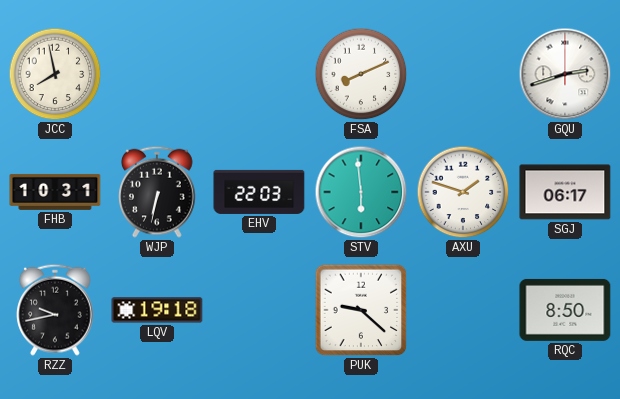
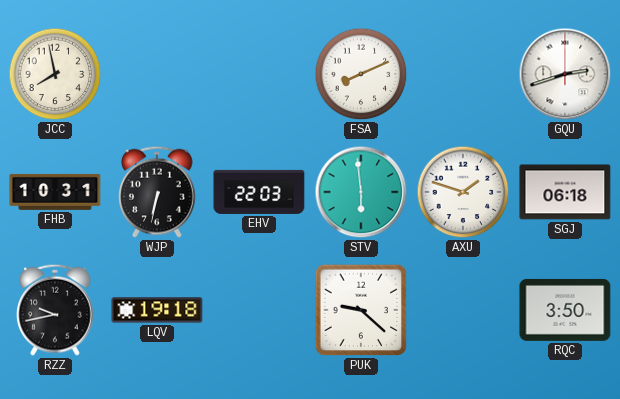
SGJ: 06:17 -> 06:18 (565, 192)
RQC: 8:50 -> 3:50 (565, 310)
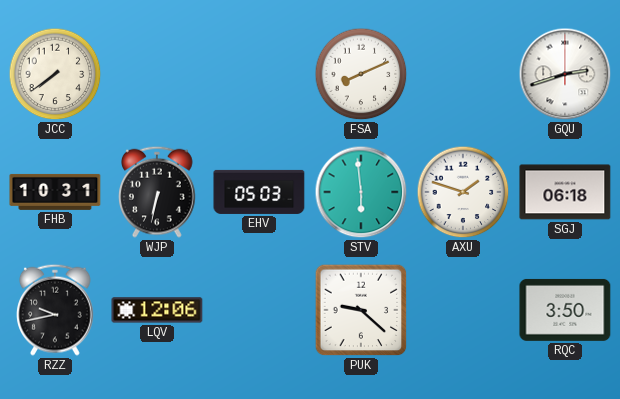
JCC: 7:58 -> 7:39 (55, 74)
EHV: 22:03 -> 05:03 (259, 192)
LQV: 19:18 -> 12:06 (157, 310)
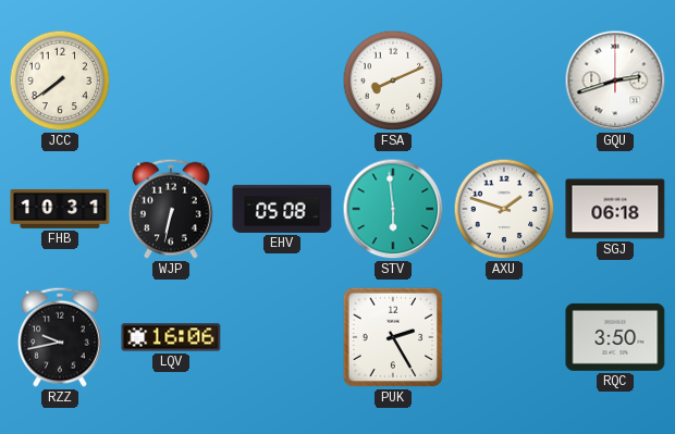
EHV: 05:03 -> 05:08 (282, 209)
LQV: 12:06 -> 16:06 (171, 337)
PUK: 9:22 -> 2:25 (393, 337)
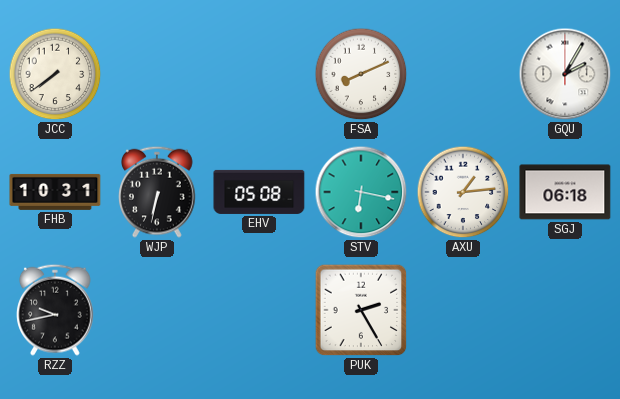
GQU: 2:42 -> 2:05 (565, 74)
STV: 5:59 -> 6:17 (361, 192)
AXU: 1:48 -> 1:14 (463, 192)
LQV: 16:06 -> none (171, 337)
RQC: 3:50 -> none (615, 337)
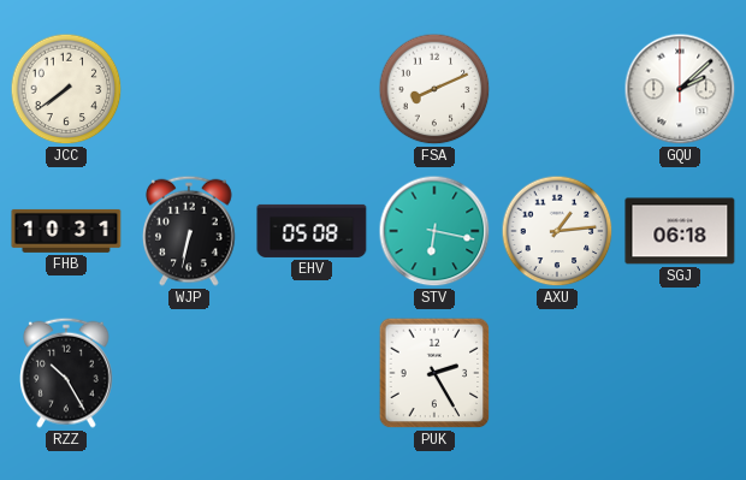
GQU: 2:05 -> 2:08 (680, 89)
RZZ: 9:43 -> 10:25 (67, 373)
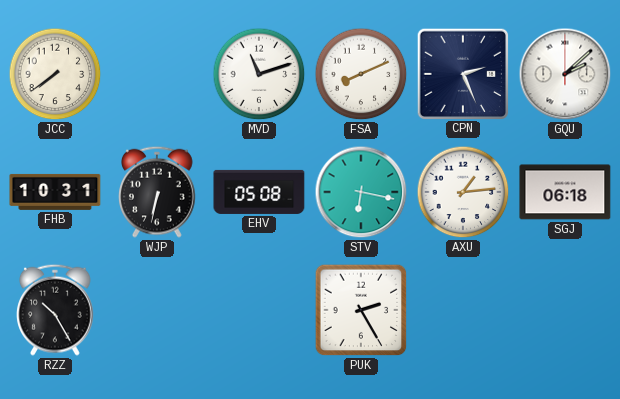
MVD: none -> 11:12 (259, 74)
CPN: none -> 2:26 (462, 73)
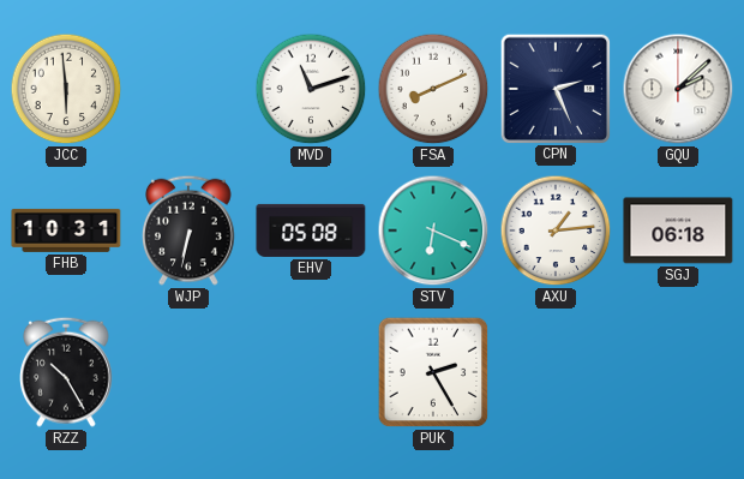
JCC: 7:39 -> 5:59 (66, 89)
STV: 6:17 -> 6:19 (433, 230)
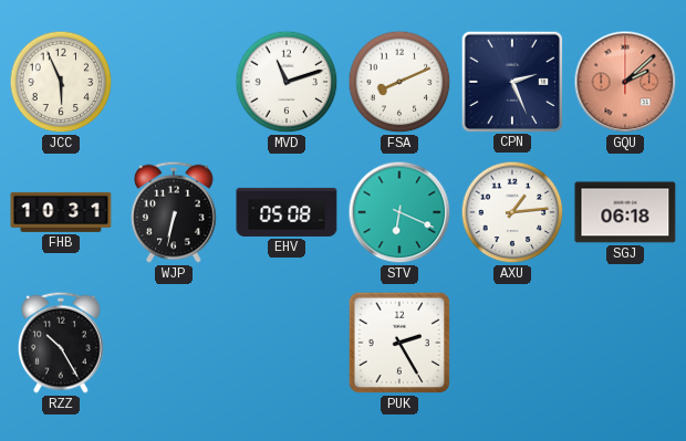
JCC: 5:59 -> 5:56 (61, 82)
GQU dial: white -> salmon (625, 82)
